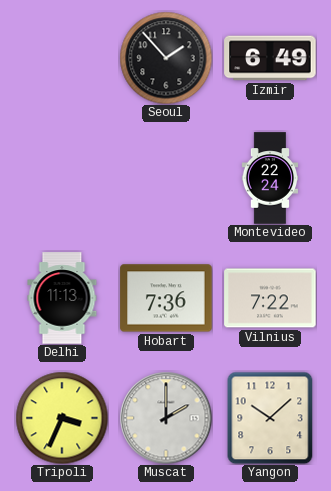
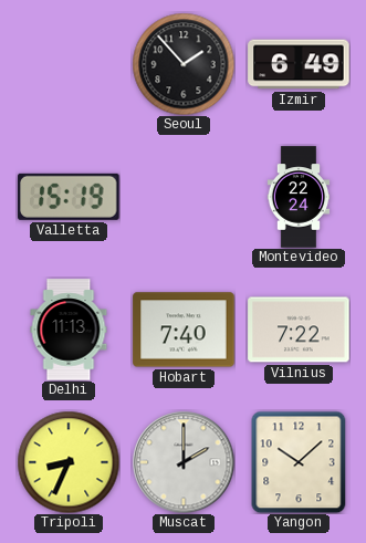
Valletta: none -> 15:19 (69, 197)
Hobart: 7:36 -> 7:40 (184, 330)
Tripoli: 3:34 -> 8:34 (69, 462)
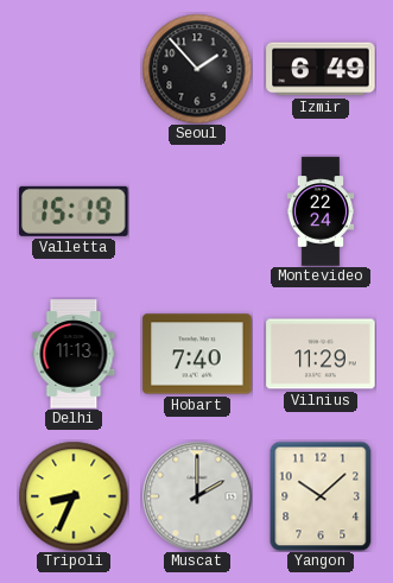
Vilnius: 7:22 -> 11:29 (321, 354)
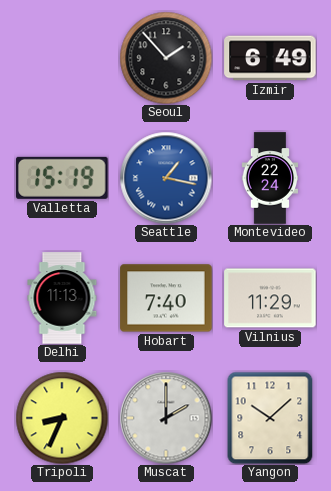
Seattle: none -> 1:17 (166, 178)
